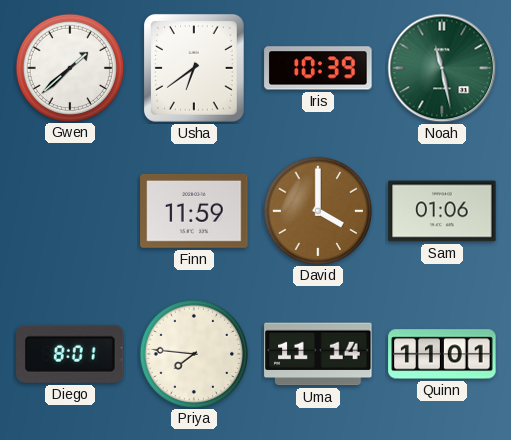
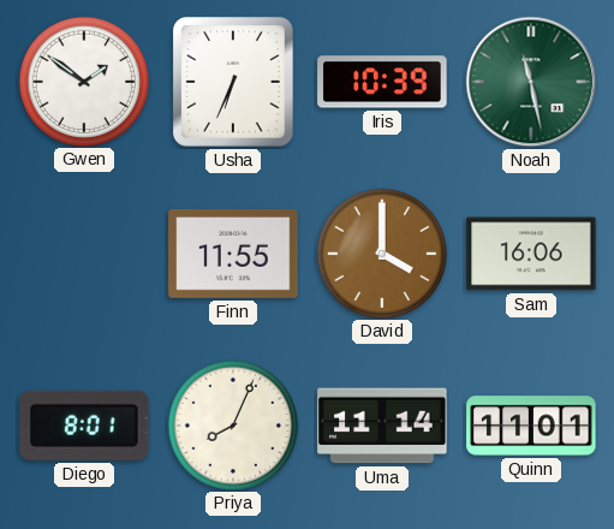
Gwen: 1:38 -> 1:51 (83, 81)
Usha: 6:39 -> 6:34 (233, 82)
Finn: 11:59 -> 11:55 (233, 254)
Sam: 01:06 -> 16:06 (531, 254)
Priya: 7:46 -> 8:04 (232, 424)
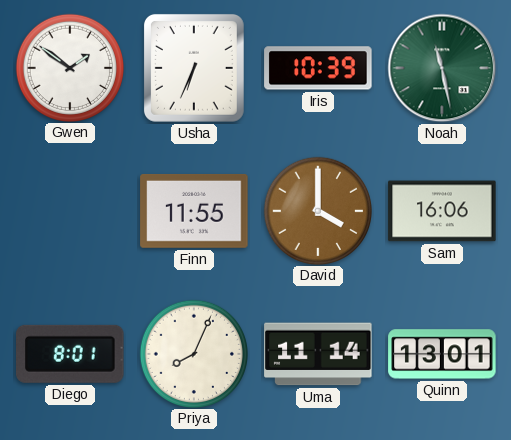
Quinn: 11:01 -> 13:01 (442, 354)
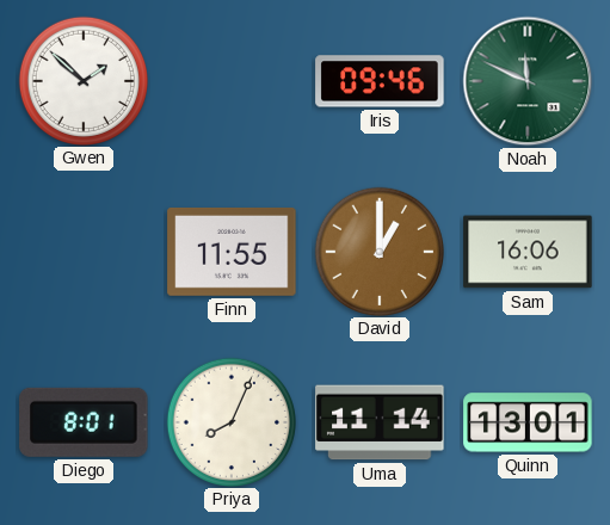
Gwen: 1:51 -> 1:52 (82, 80)
Usha: 6:34 -> none (194, 68)
Iris: 10:39 -> 09:46 (380, 81)
Noah: 11:28 -> 11:49 (528, 81)
David: 4:00 -> 1:00 (378, 251)
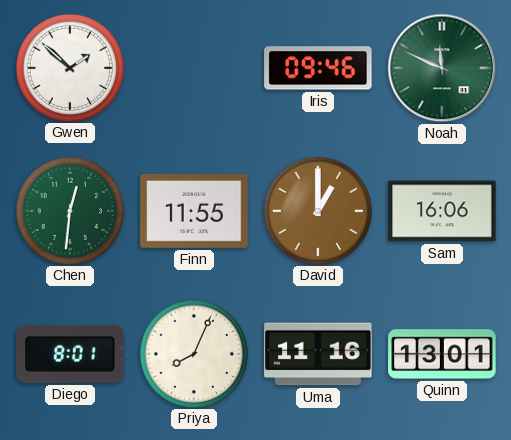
Chen: none -> 12:31 (69, 210)
Uma: 11:14 -> 11:16 (318, 354)
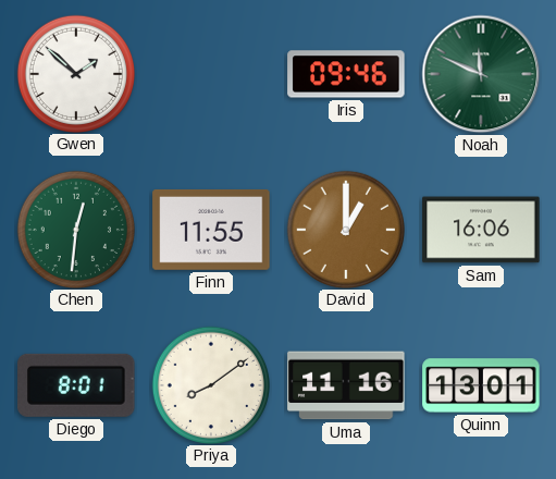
Priya: 8:04 -> 8:09 (210, 384)
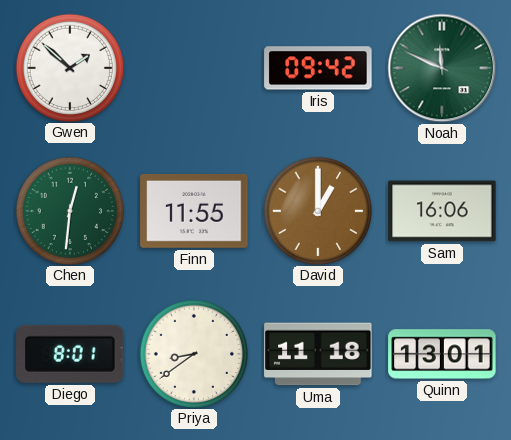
Iris: 09:46 -> 09:42 (318, 68)
Priya: 8:09 -> 8:39 (193, 353)
Uma: 11:16 -> 11:18 (318, 354)
